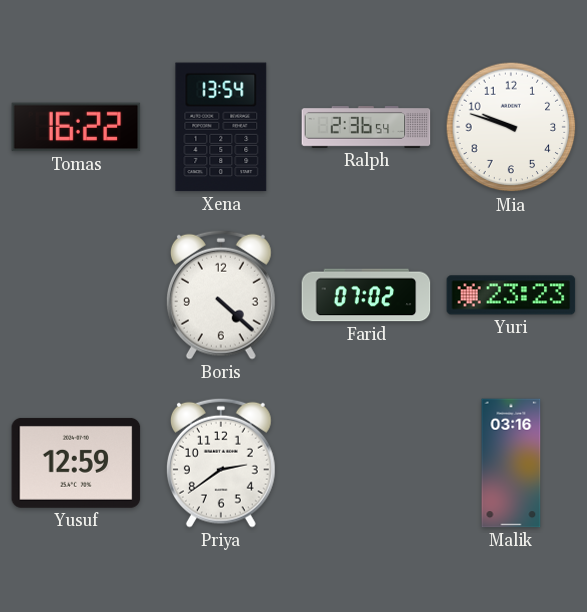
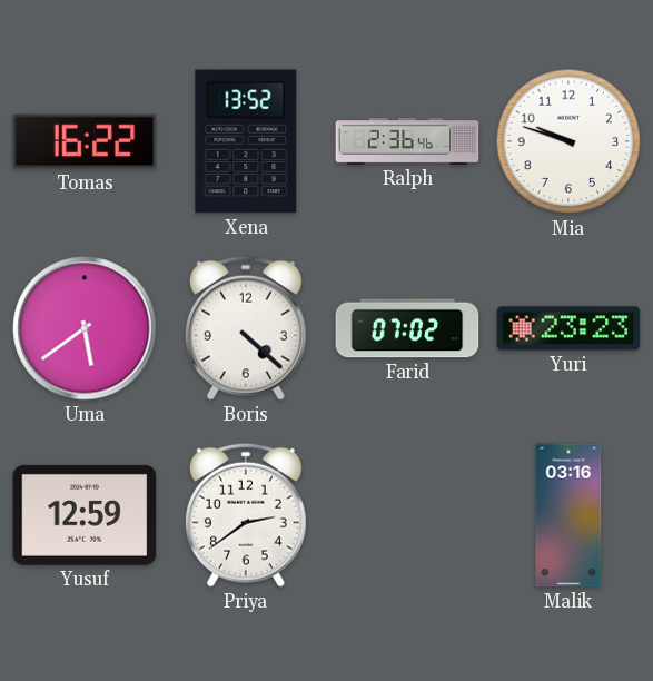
Xena: 13:54 -> 13:52 (246, 141)
Ralph: 2:36:54 -> 2:36:46 (407, 142)
Uma: none -> 5:39 (85, 328)
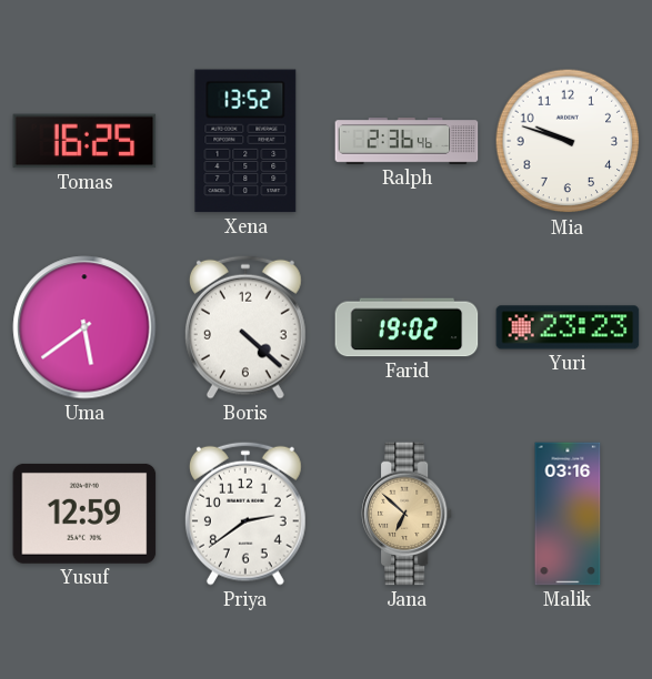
Tomas: 16:22 -> 16:25 (84, 141)
Farid: 07:02 -> 19:02 (407, 327)
Jana: none -> 6:52 (407, 514)
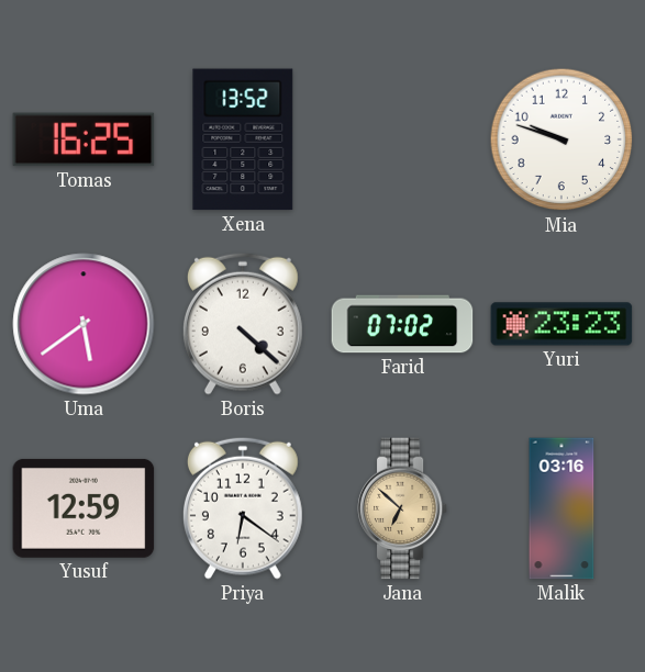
Ralph: 2:36 -> none (407, 142)
Farid: 19:02 -> 07:02 (402, 324)
Priya: 2:39 -> 6:21 (243, 508)
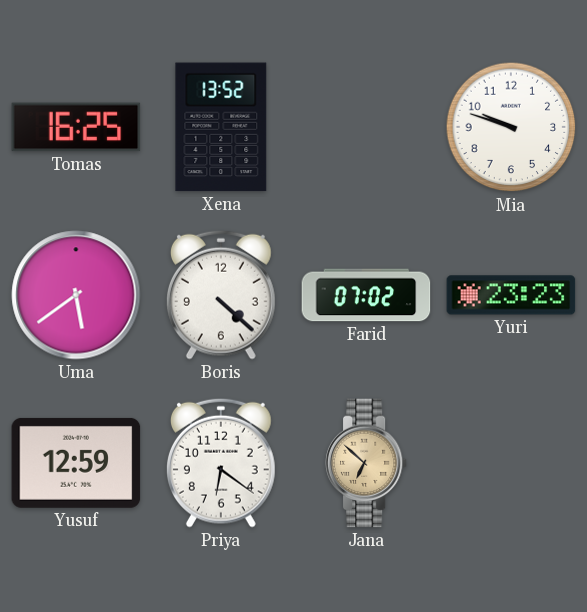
Malik: 03:16 -> none (561, 508)
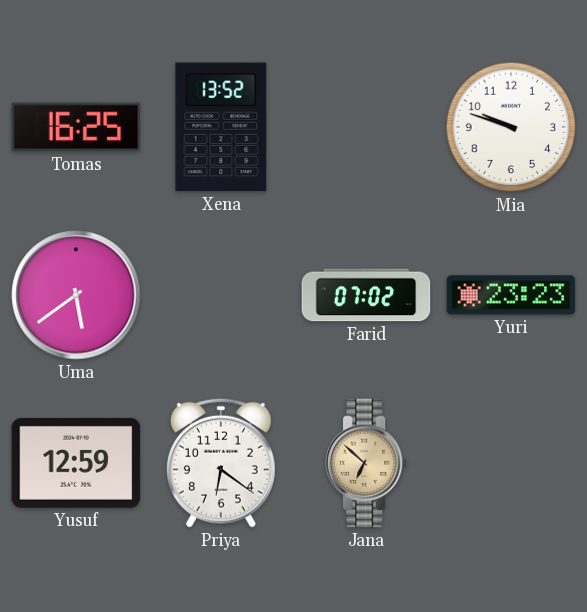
Boris: 4:22 -> none (221, 295)
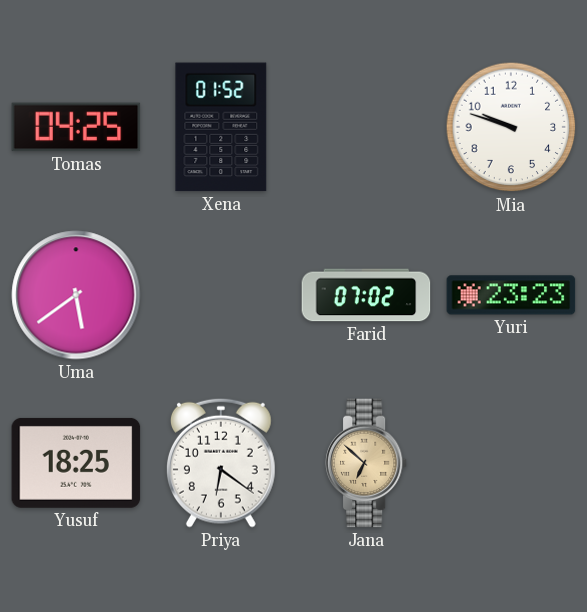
Tomas: 16:25 -> 04:25 (76, 127)
Xena: 13:52 -> 01:52 (221, 127)
Yusuf: 12:59 -> 18:25 (76, 463)
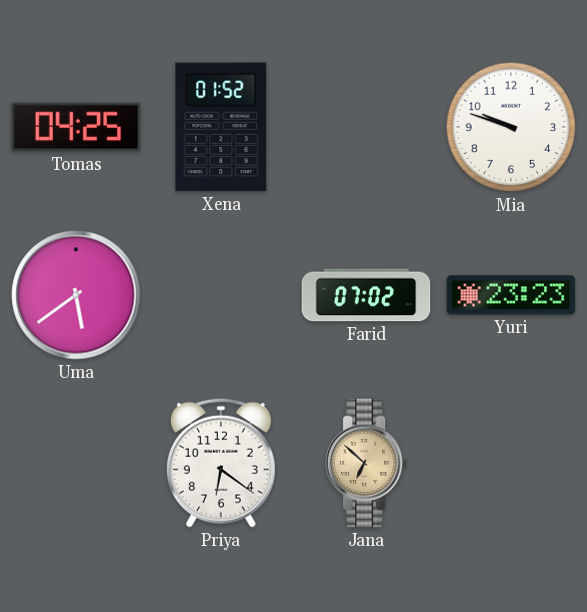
Yusuf: 18:25 -> none (76, 463)
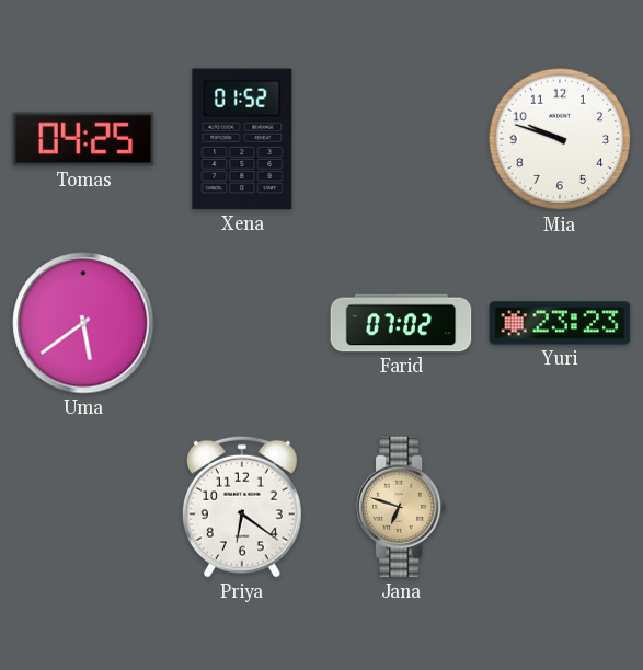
Jana: 6:52 -> 6:48 (401, 507)
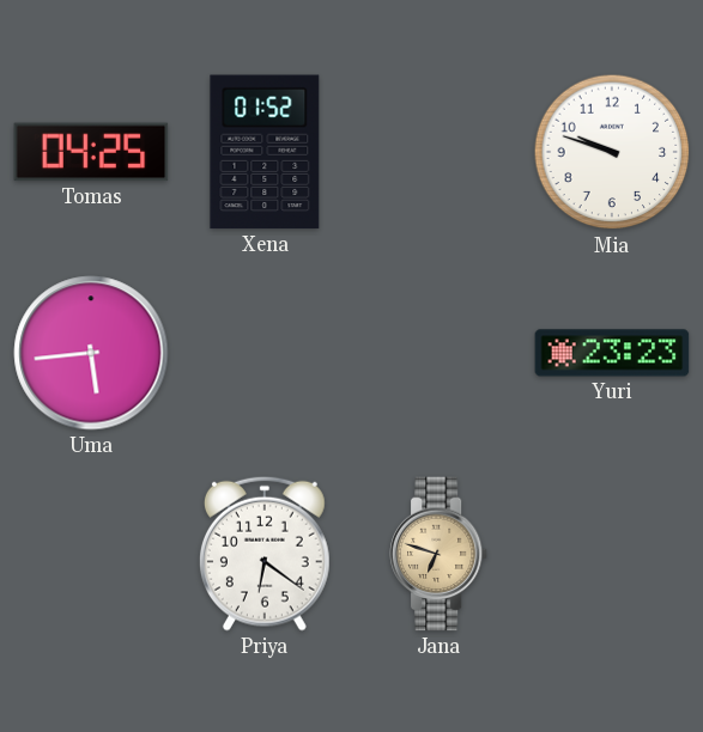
Uma: 5:39 -> 5:44 (91, 353)
Farid: 07:02 -> none (401, 323)
